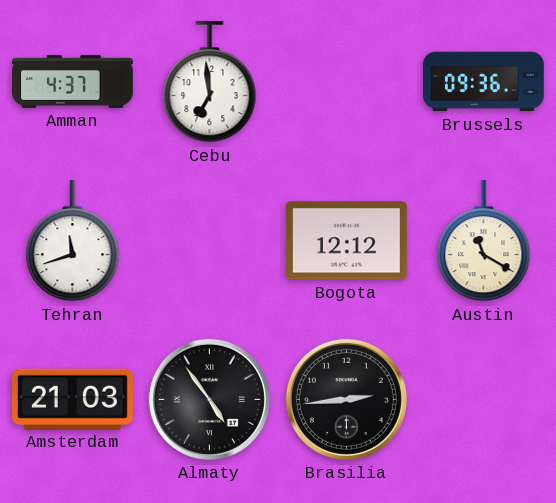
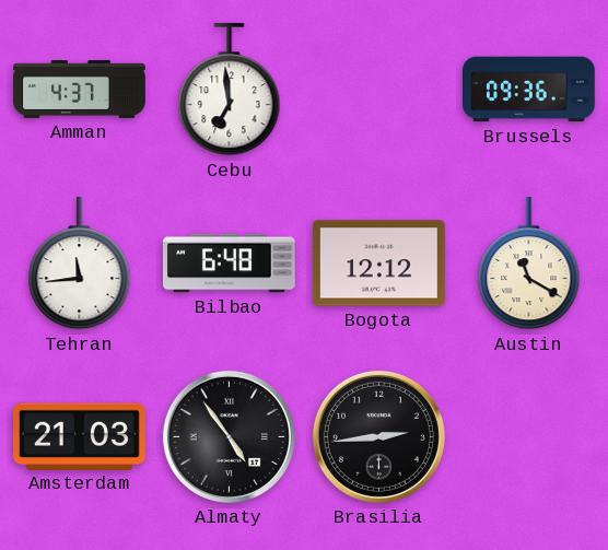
Tehran: 11:42 -> 11:44 (80, 264)
Bilbao: none -> 6:48 (229, 264)
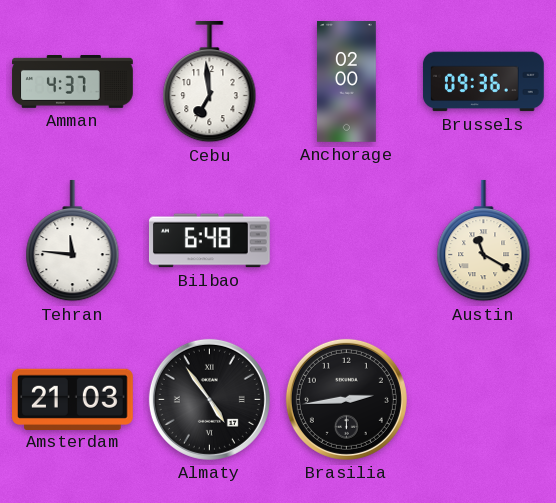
Anchorage: none -> 02:00 (347, 82)
Tehran: 11:44 -> 11:46 (73, 241)
Bogota: 12:12 -> none (378, 264)
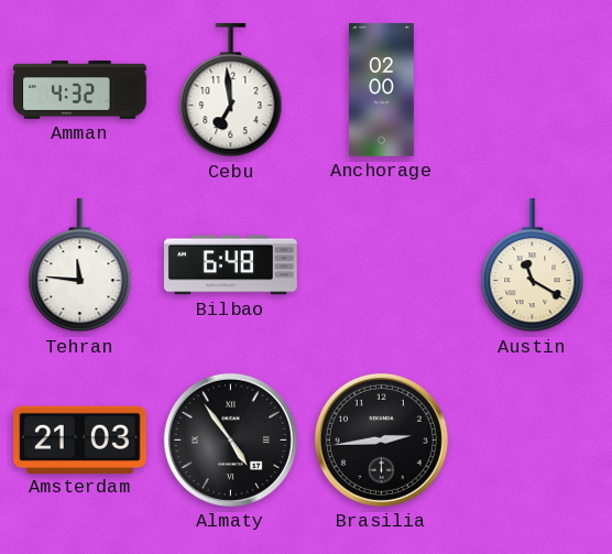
Amman: 4:37 -> 4:32 (80, 90)
Brussels: 09:36 -> none (484, 82)
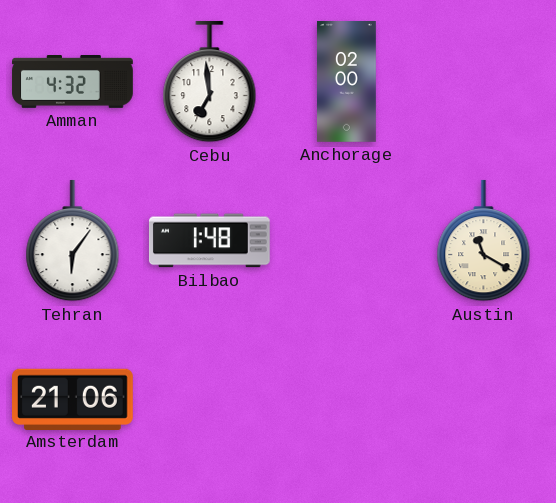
Tehran: 11:46 -> 6:06 (73, 241)
Bilbao: 6:48 -> 1:48 (209, 241)
Amsterdam: 21:03 -> 21:06 (73, 399)
Almaty: 4:54 -> none (230, 439)
Brasilia: 2:44 -> none (381, 439)
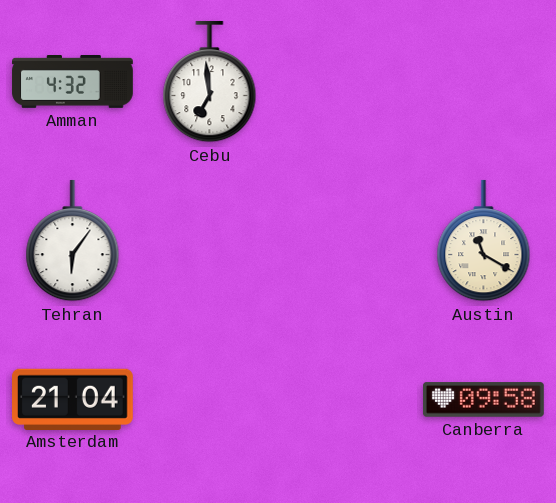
Anchorage: 02:00 -> none (347, 82)
Bilbao: 1:48 -> none (209, 241)
Amsterdam: 21:06 -> 21:04 (73, 399)
Canberra: none -> 09:58 (484, 400)
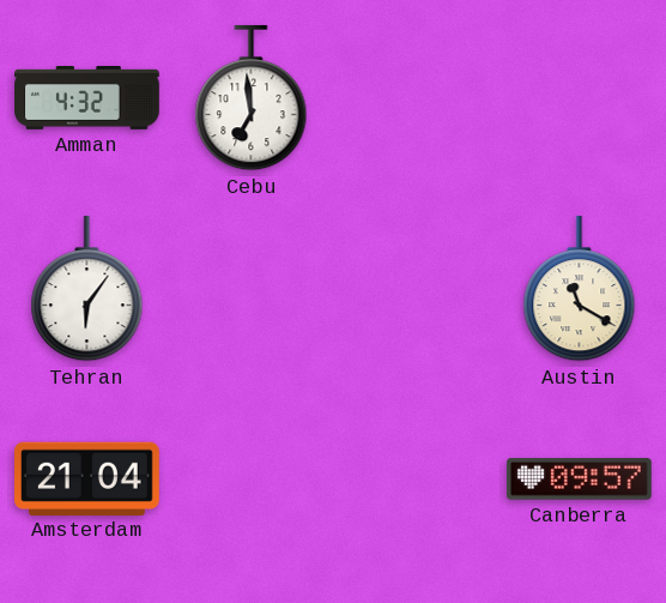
Canberra: 09:58 -> 09:57 (580, 480)
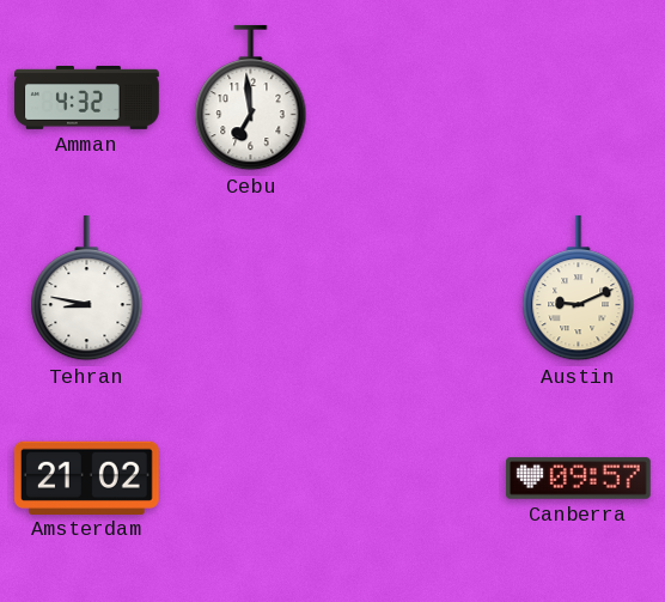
Tehran: 6:06 -> 8:47 (87, 288)
Austin: 11:20 -> 9:11 (579, 288)
Amsterdam: 21:04 -> 21:02 (87, 478)
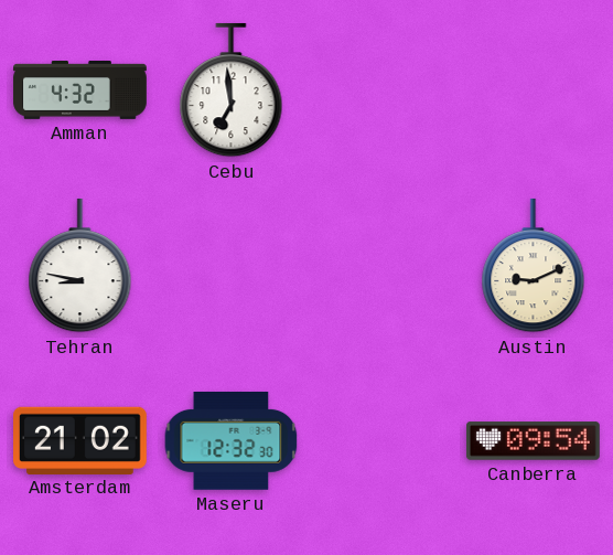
Maseru: none -> 12:32 (232, 440)
Canberra: 09:57 -> 09:54 (534, 441)
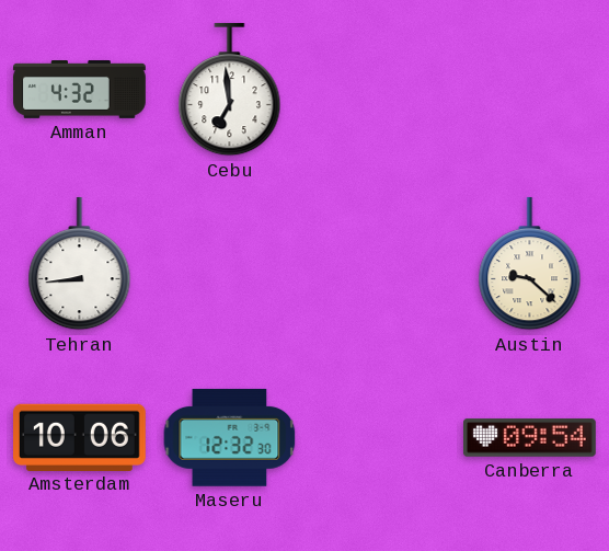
Tehran: 8:47 -> 8:44 (80, 264)
Austin: 9:11 -> 9:22 (530, 264)
Amsterdam: 21:02 -> 10:06 (80, 437)
